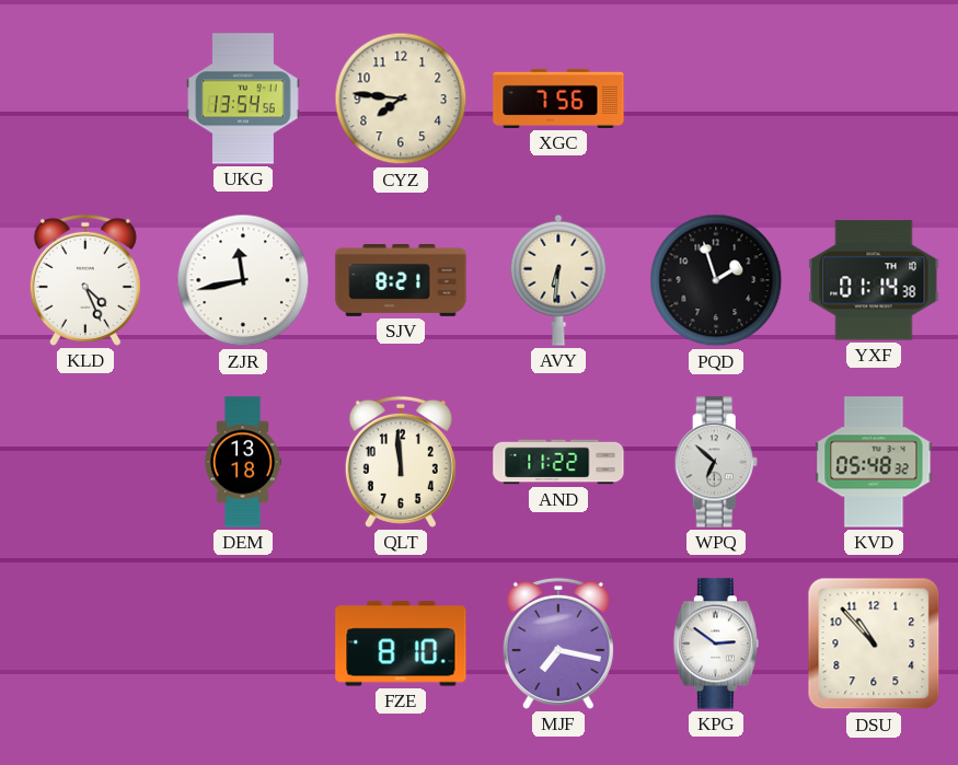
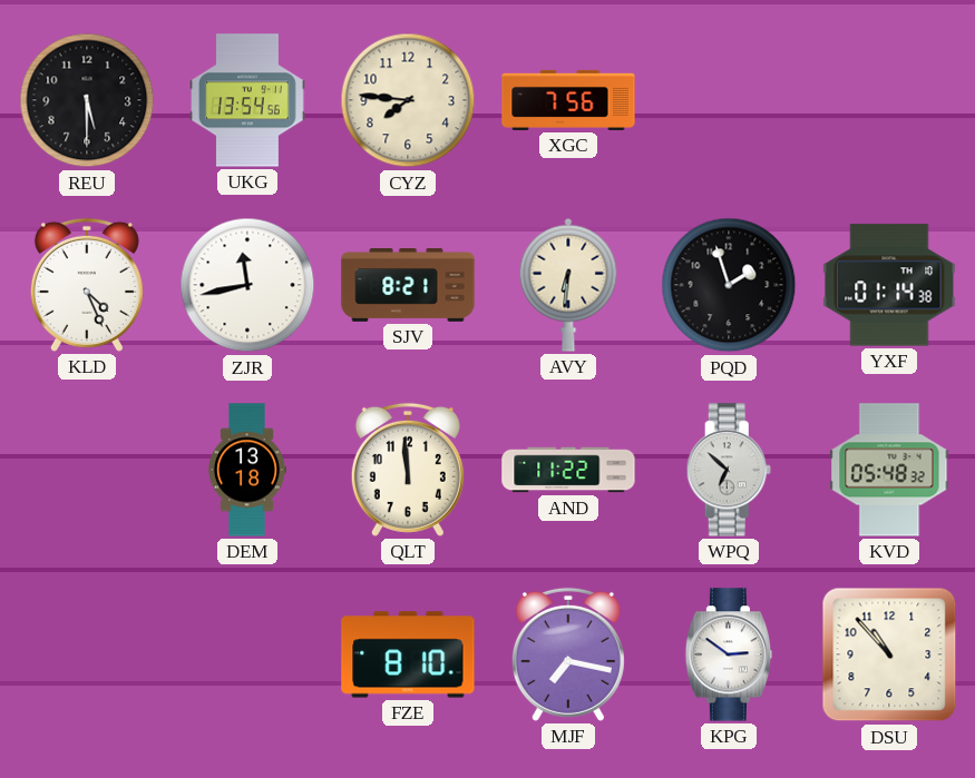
REU: none -> 5:30 (87, 100)
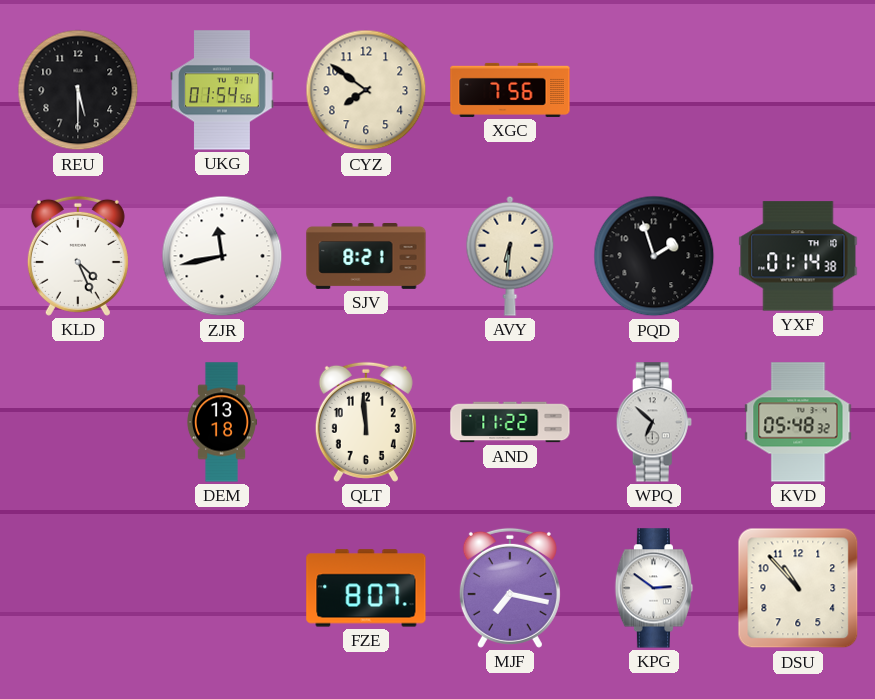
UKG: 13:54 -> 01:54 (222, 90)
CYZ: 7:46 -> 7:51 (366, 90)
FZE: 8:10 -> 8:07 (366, 588)
